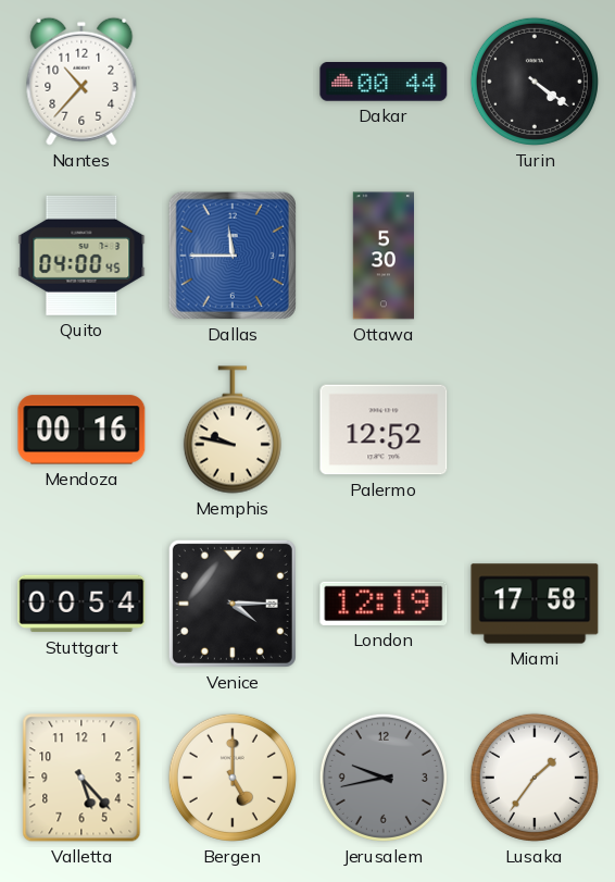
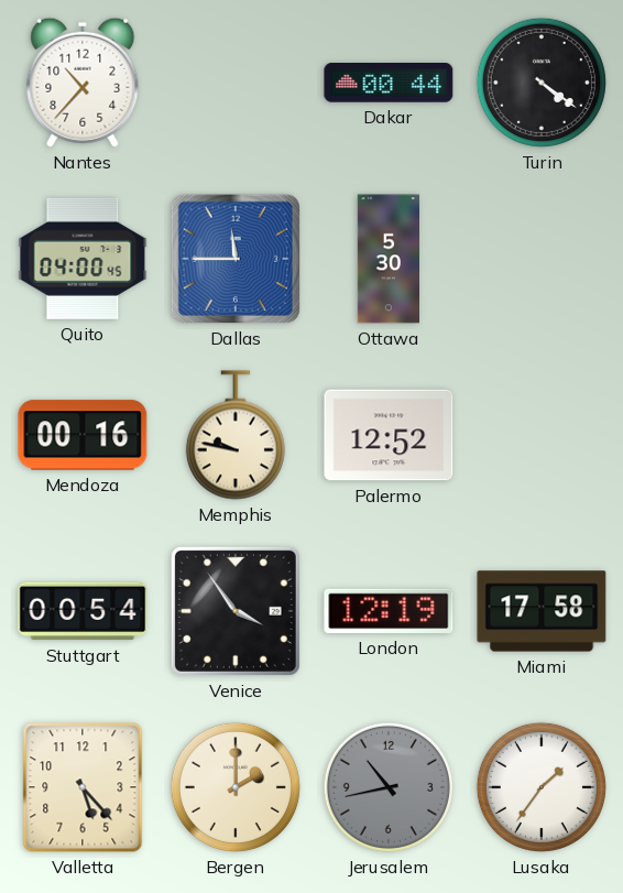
Venice: 4:15 -> 3:54 (236, 611)
Bergen: 5:00 -> 2:00 (236, 787)
Jerusalem: 9:43 -> 10:43 (389, 787)
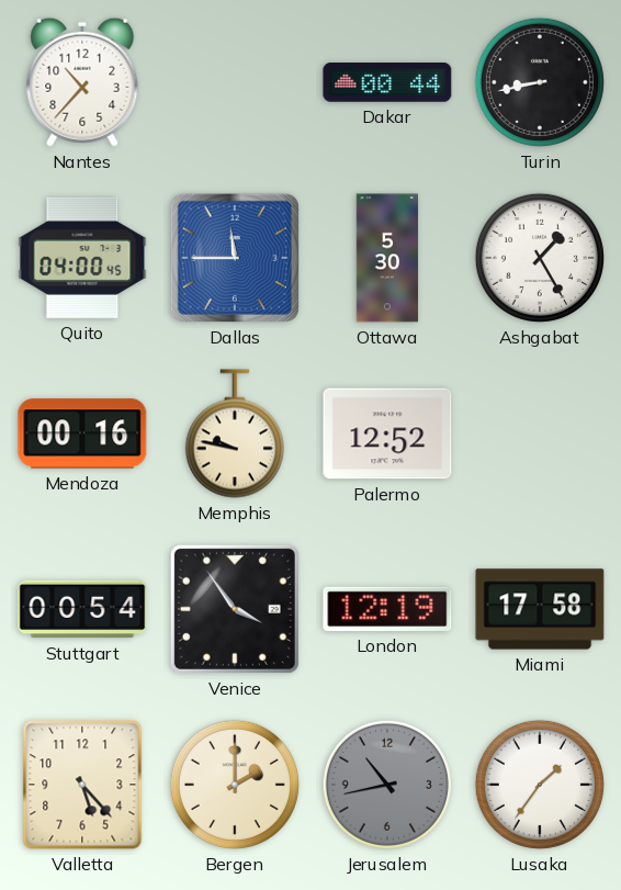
Turin: 4:21 -> 8:43 (540, 82)
Ashgabat: none -> 1:25 (540, 258)
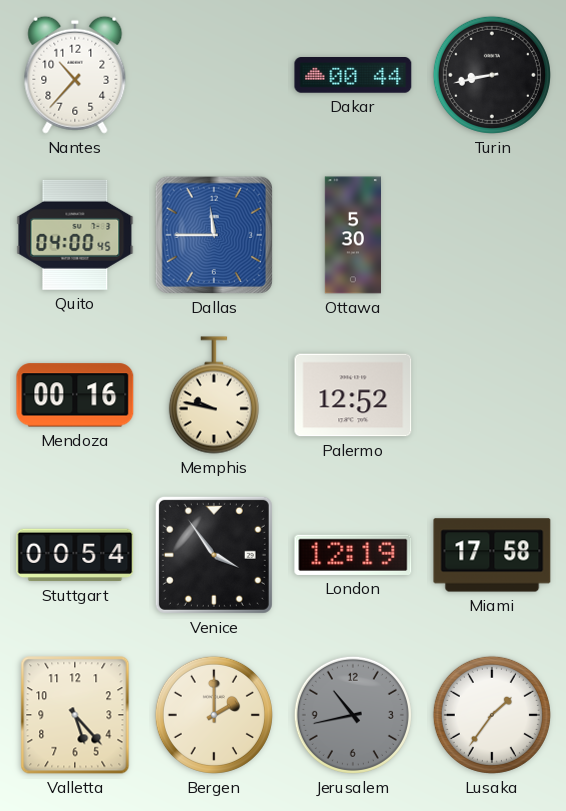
Ashgabat: 1:25 -> none (540, 258)
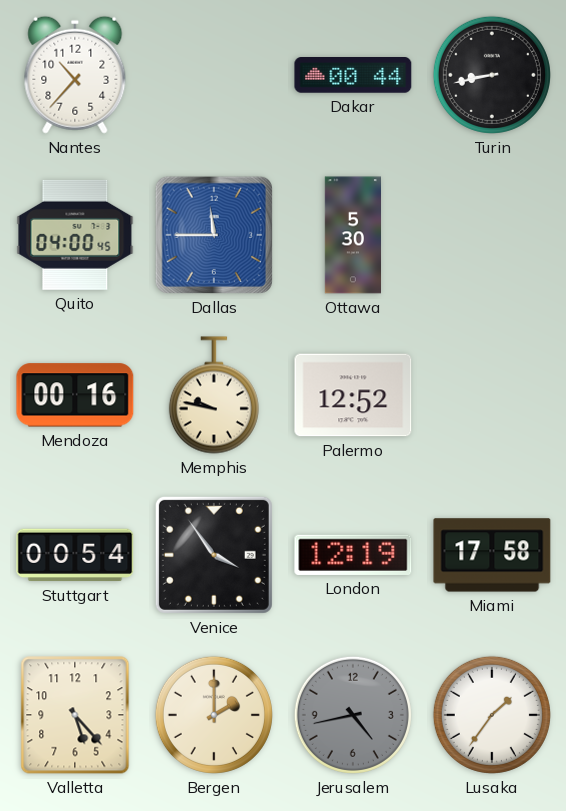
Jerusalem: 10:43 -> 4:43 (353, 715)
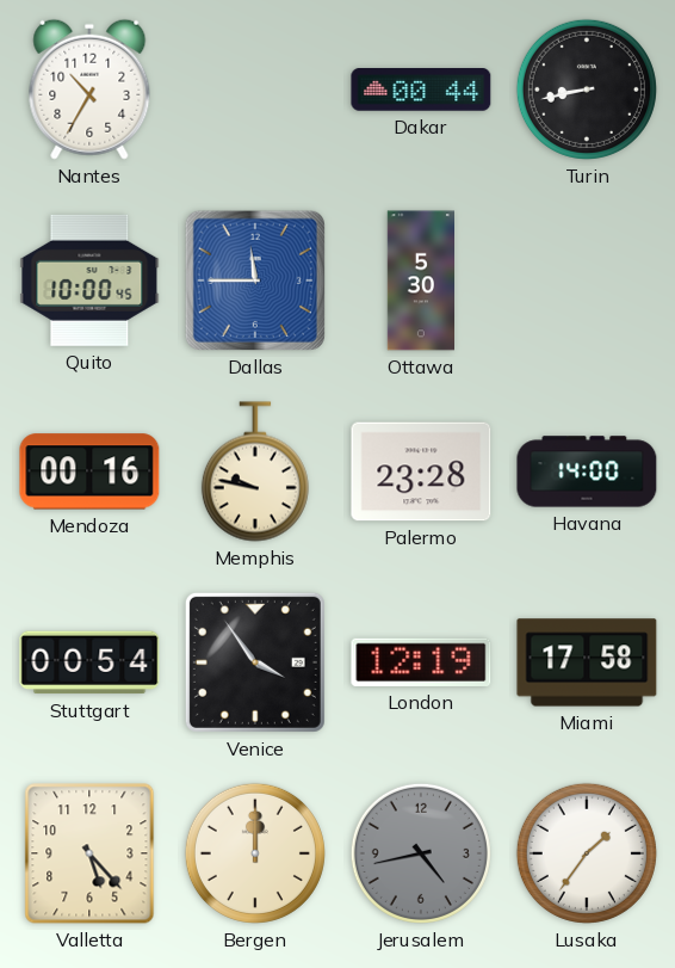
Nantes: 10:37 -> 10:35 (89, 90)
Quito: 04:00 -> 10:00 (89, 280)
Palermo: 12:52 -> 23:28 (421, 471)
Havana: none -> 14:00 (587, 471)
Bergen: 2:00 -> 12:00 (255, 853)
